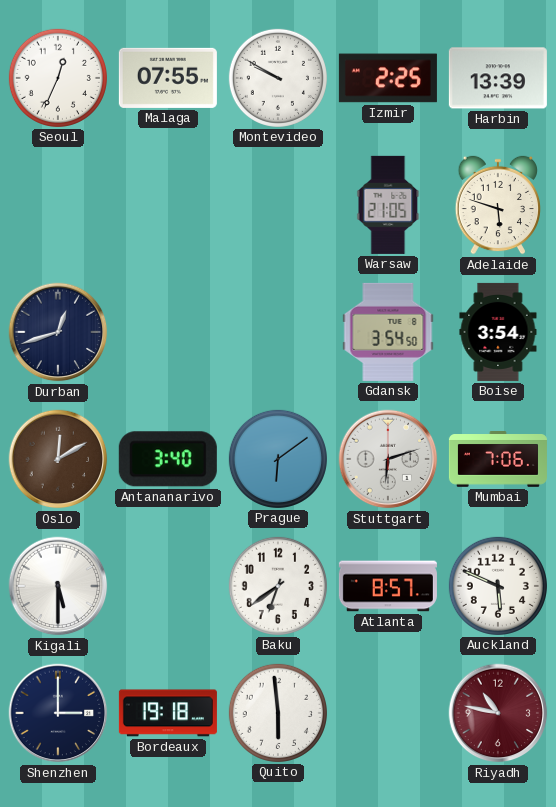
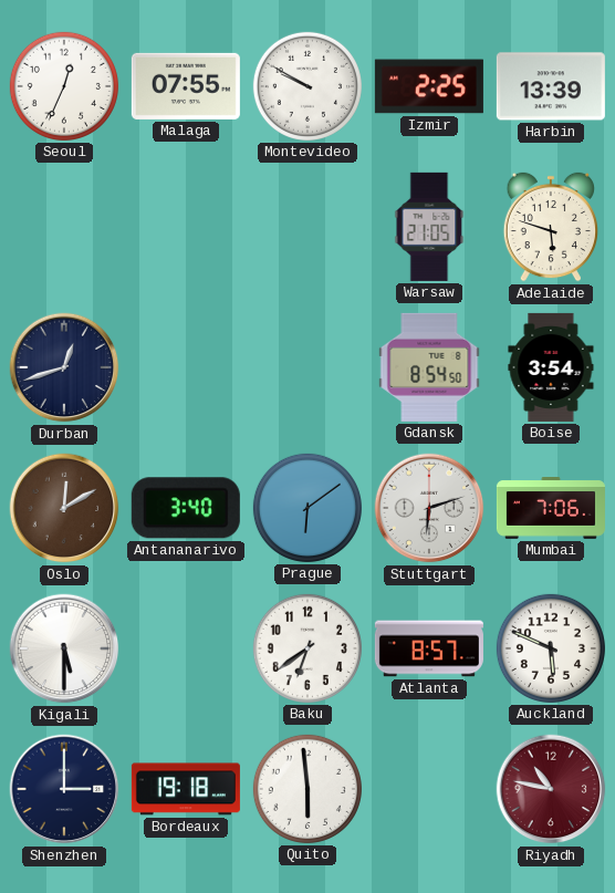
Gdansk: 3:54 -> 8:54 (429, 367)
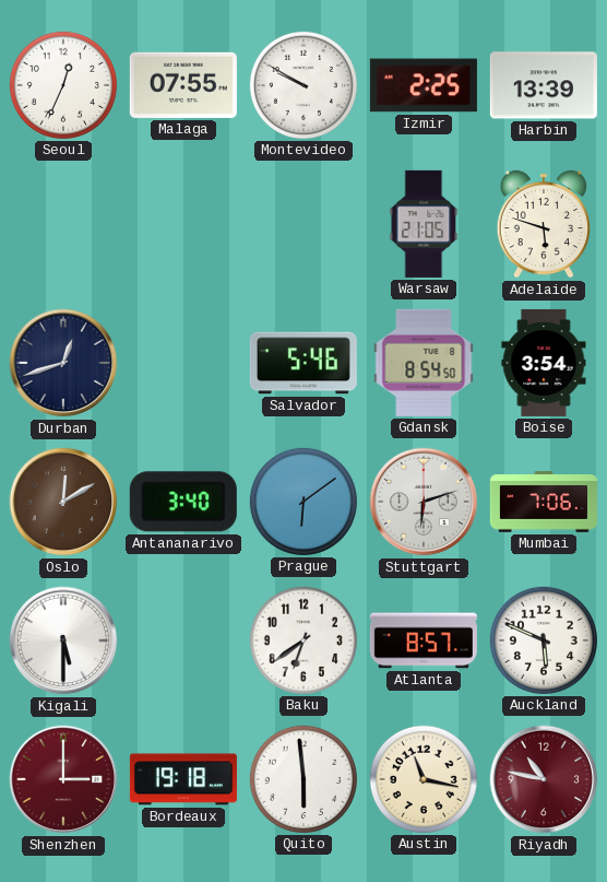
Salvador: none -> 5:46 (303, 363)
Shenzhen dial: navy -> burgundy (63, 779)
Austin: none -> 11:17 (424, 779)
